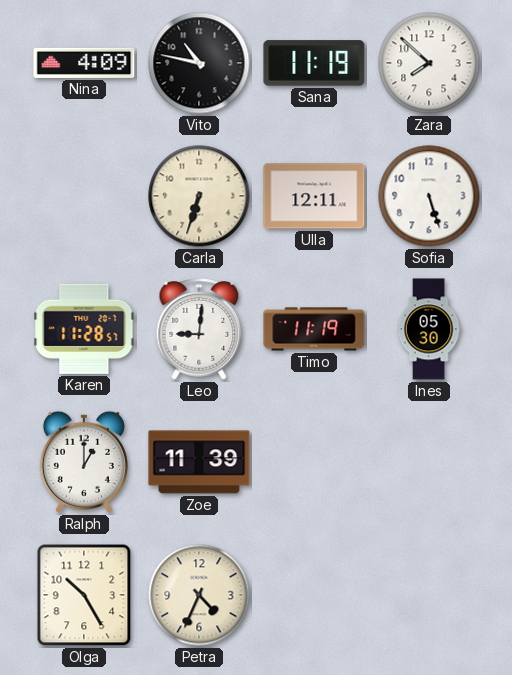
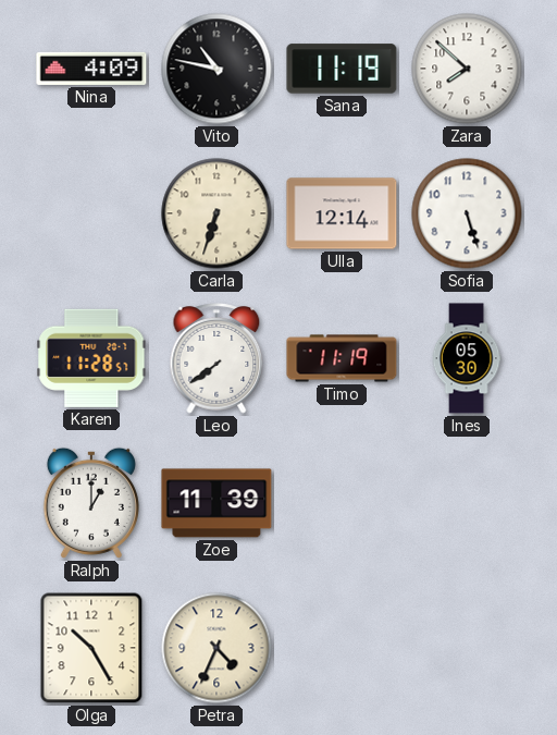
Ulla: 12:11 -> 12:14 (342, 213)
Leo: 9:01 -> 7:39 (216, 358)
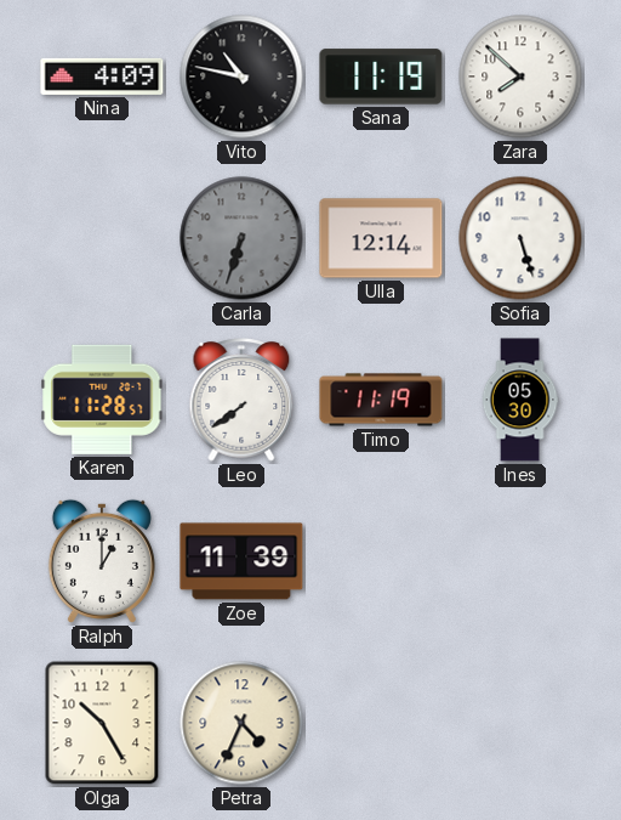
Carla dial: cream -> grey (241, 238)
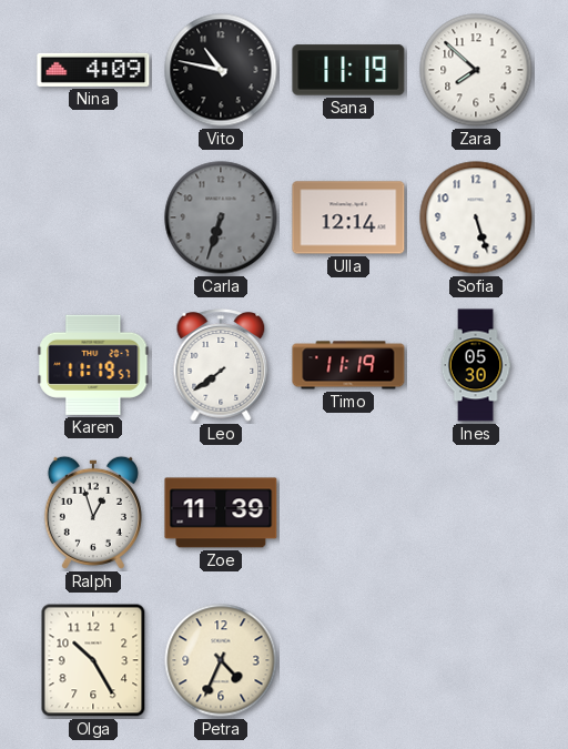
Karen: 11:28 -> 11:19 (93, 365)
Ralph: 1:00 -> 12:57 (93, 513)
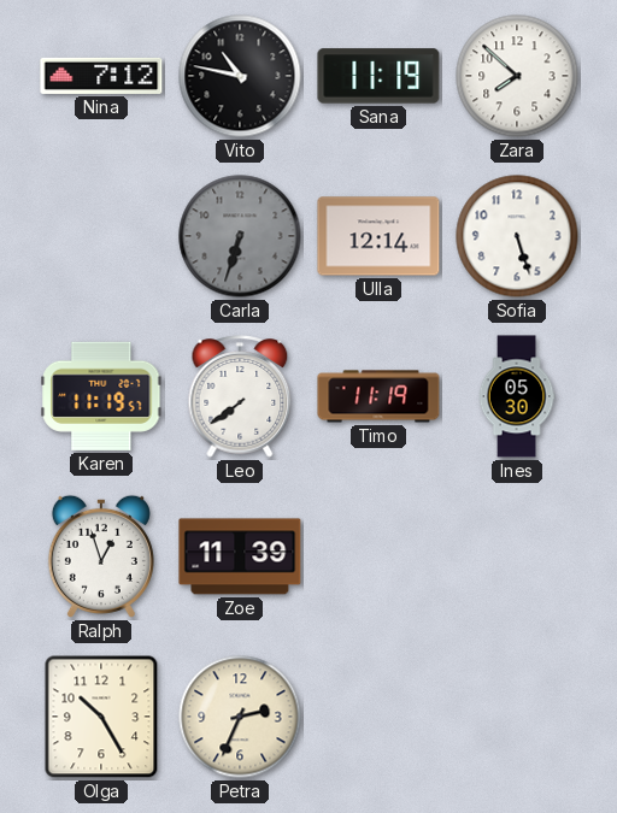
Nina: 4:09 -> 7:12 (101, 76)
Petra: 4:34 -> 2:34 (240, 717)
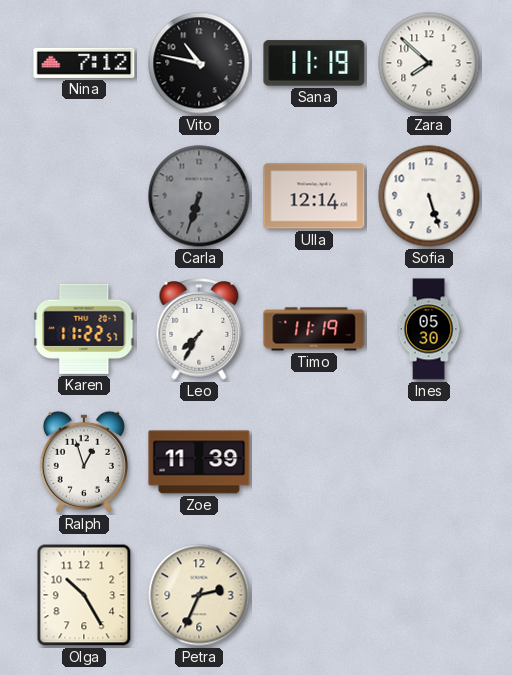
Karen: 11:19 -> 11:22 (84, 329)
Leo: 7:39 -> 7:35 (199, 329)
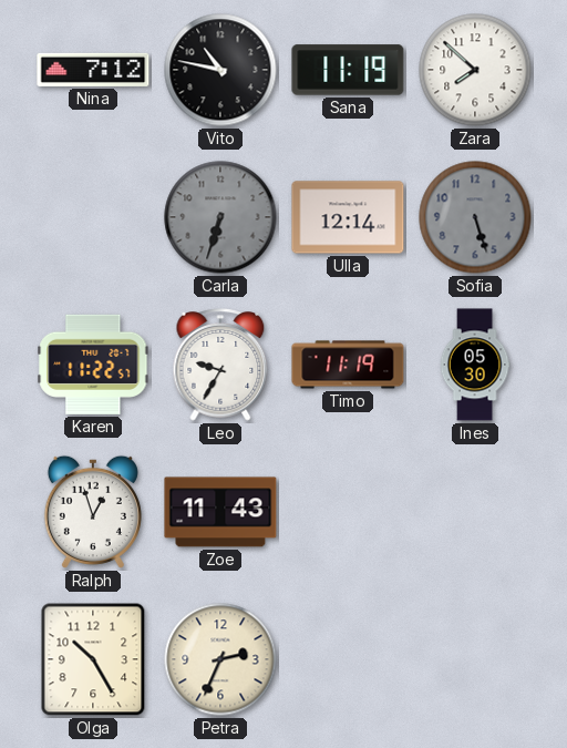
Sofia dial: white -> grey (475, 217)
Leo: 7:35 -> 9:35 (220, 365)
Zoe: 11:39 -> 11:43 (220, 512)
